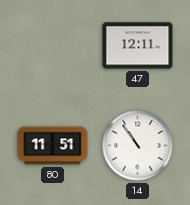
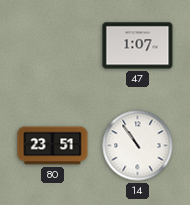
47: 12:11 -> 1:07 (138, 46)
80: 11:51 -> 23:51 (53, 146)
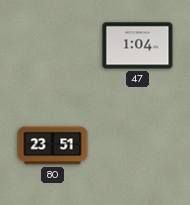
47: 1:07 -> 1:04 (138, 46)
14: 10:54 -> none (138, 146)
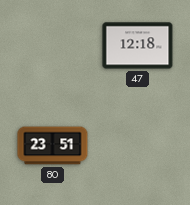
47: 1:04 -> 12:18 (138, 46)
